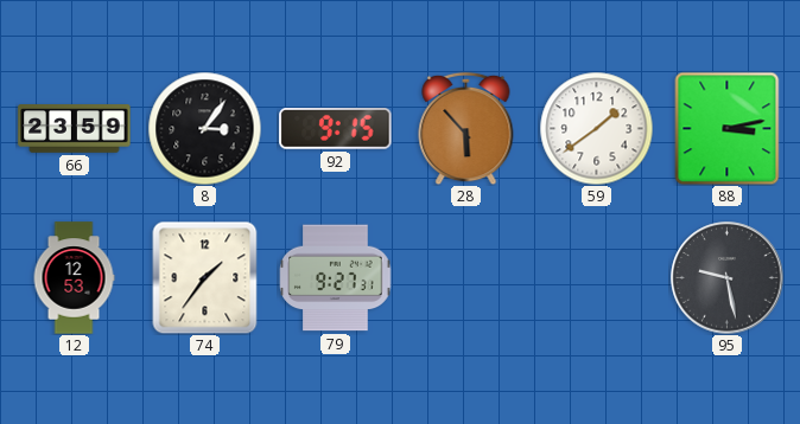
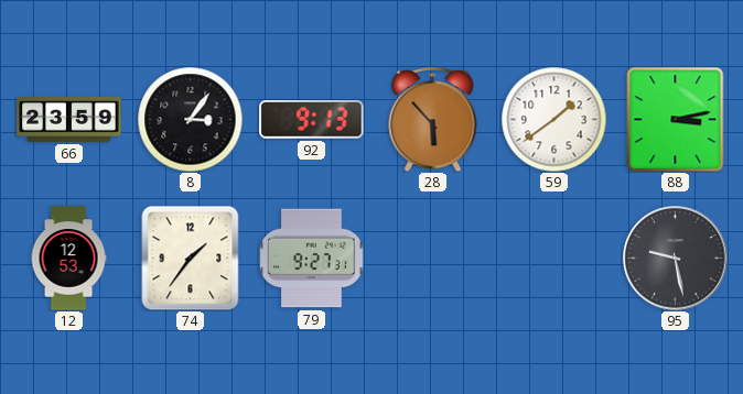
92: 9:15 -> 9:13 (312, 120)
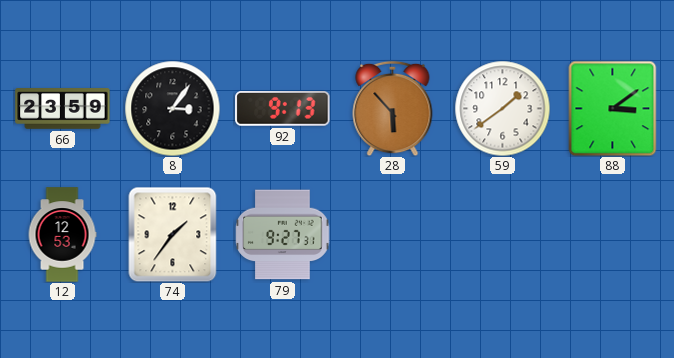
88: 3:13 -> 3:09 (613, 108)
95: 9:28 -> none (676, 259)
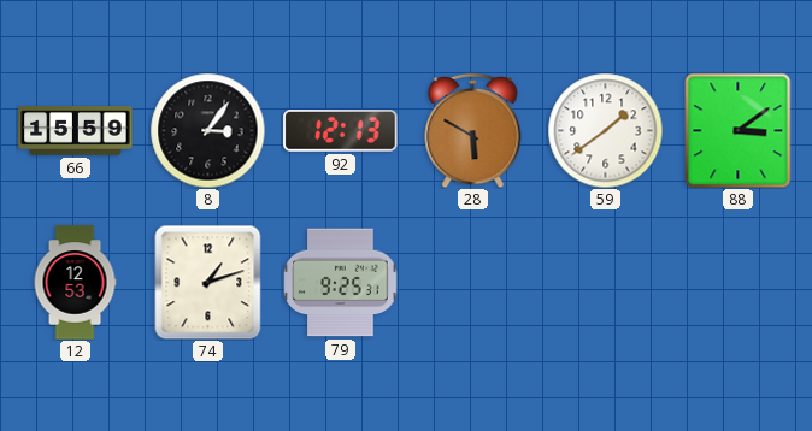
66: 23:59 -> 15:59 (76, 131)
92: 9:13 -> 12:13 (341, 131)
28: 5:53 -> 5:50 (473, 130)
74: 1:36 -> 1:12 (208, 282)
79: 9:27 -> 9:25 (341, 283)
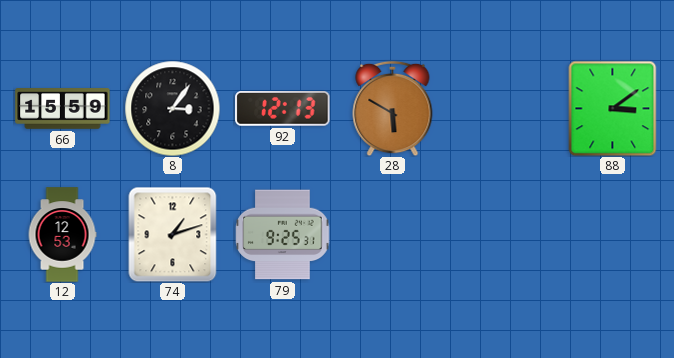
59: 1:39 -> none (605, 130)
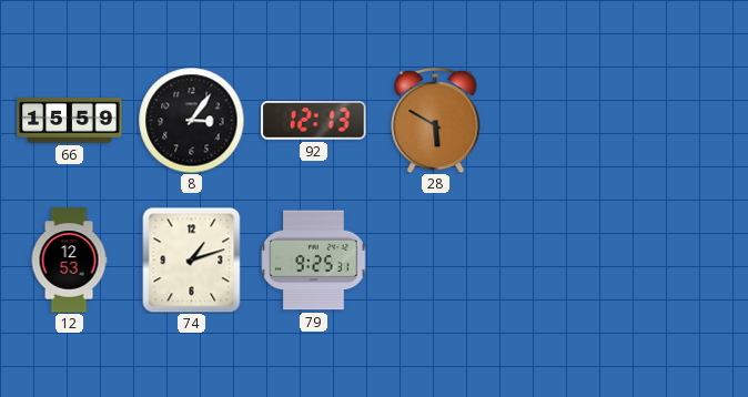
88: 3:09 -> none (613, 108)
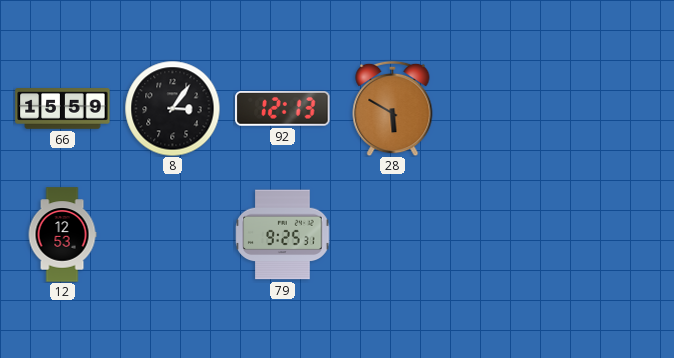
74: 1:12 -> none (192, 259)
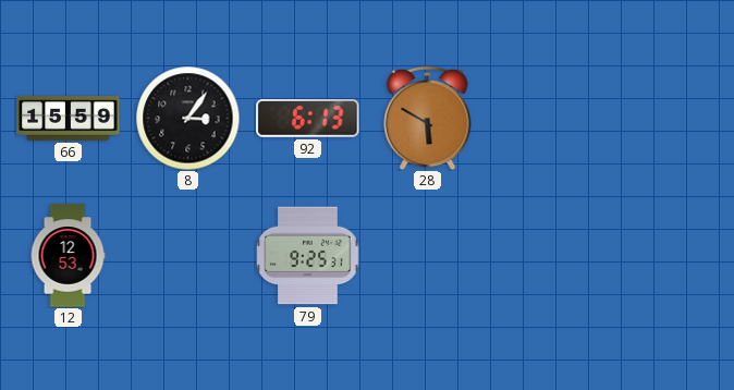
92: 12:13 -> 6:13 (308, 119)
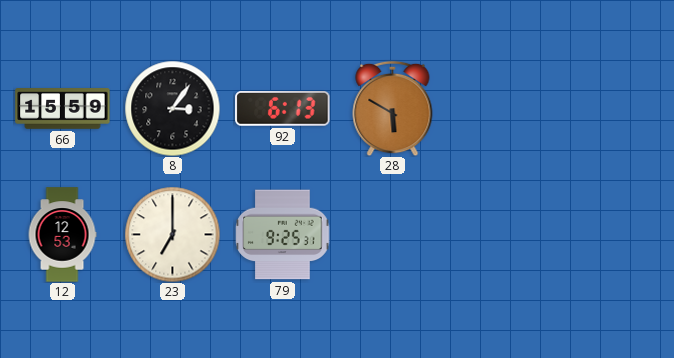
23: none -> 7:00 (172, 234)
